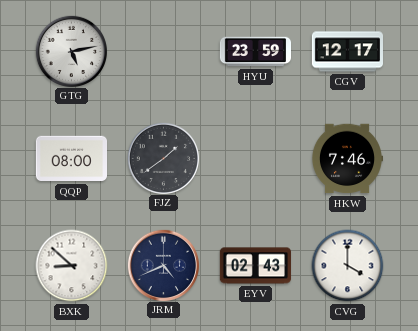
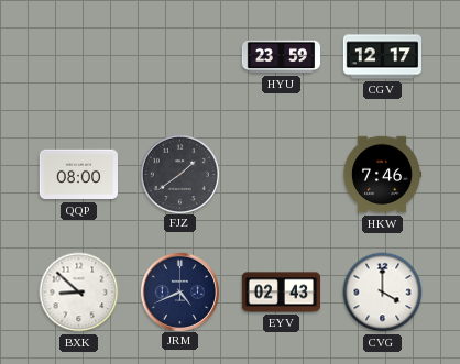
GTG: 5:13 -> none (71, 51)
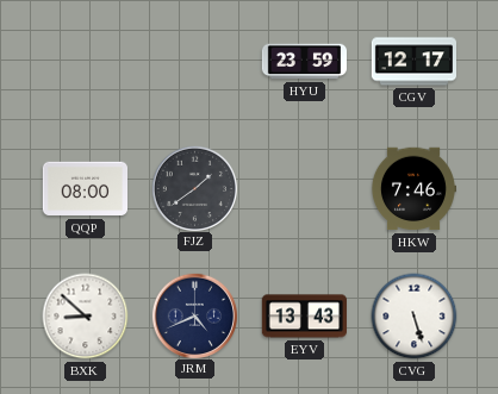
EYV: 02:43 -> 13:43 (304, 317)
CVG: 4:00 -> 5:27 (415, 317)
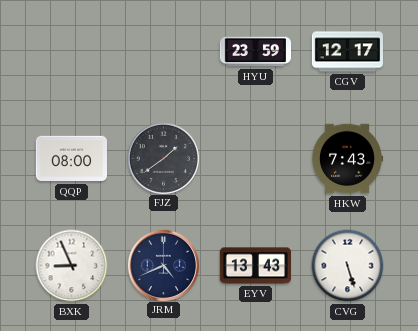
HKW: 7:46 -> 7:43 (346, 159)
BXK: 8:52 -> 8:56 (72, 266)
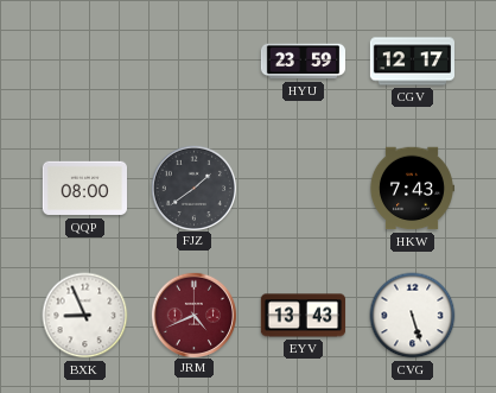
JRM dial: navy -> burgundy (193, 315)
